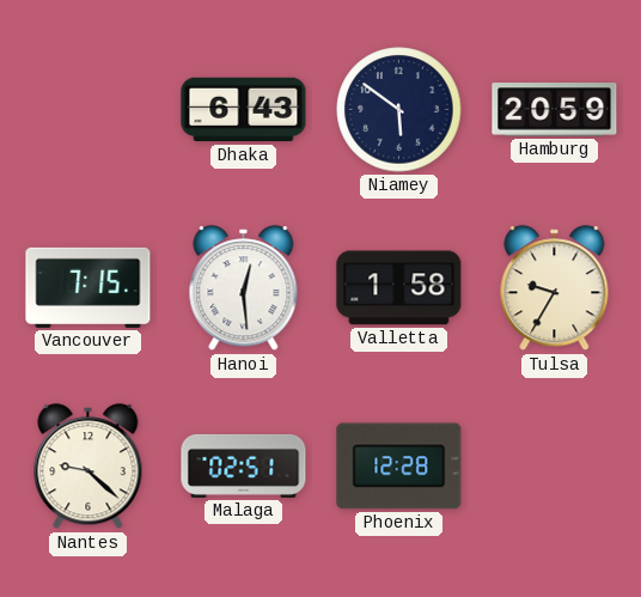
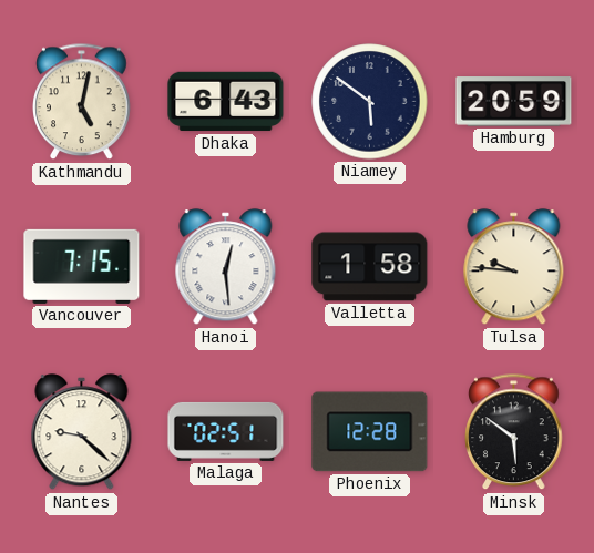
Kathmandu: none -> 5:02 (82, 102)
Tulsa: 9:35 -> 9:46 (514, 267)
Minsk: none -> 5:51 (514, 432)
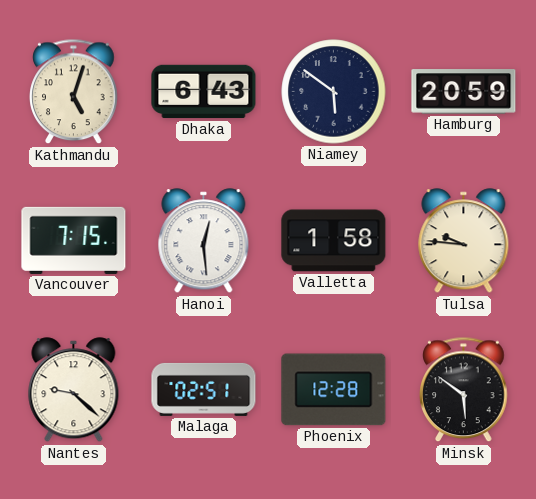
Kathmandu: 5:02 -> 5:03 (74, 92)
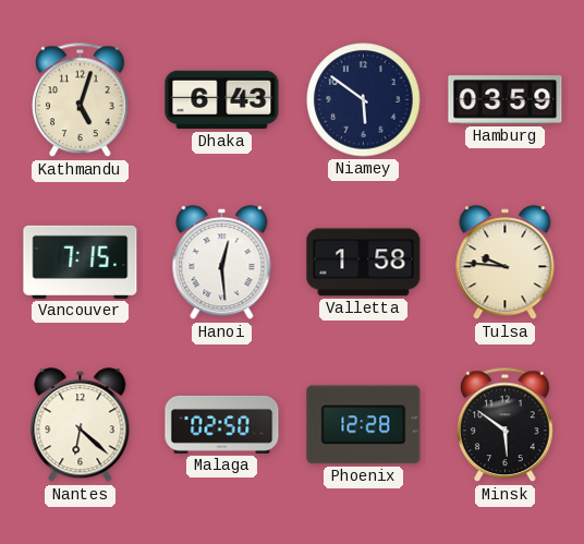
Hamburg: 20:59 -> 03:59 (506, 100)
Nantes: 9:22 -> 6:22 (81, 425)
Malaga: 02:51 -> 02:50 (222, 424)
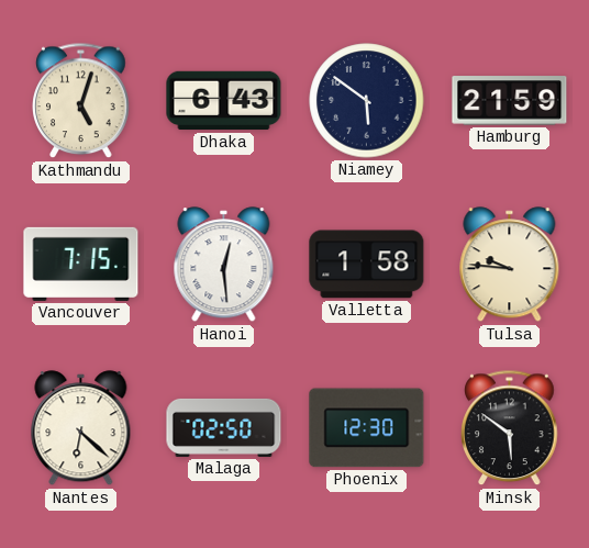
Hamburg: 03:59 -> 21:59 (510, 101)
Phoenix: 12:28 -> 12:30 (367, 428)
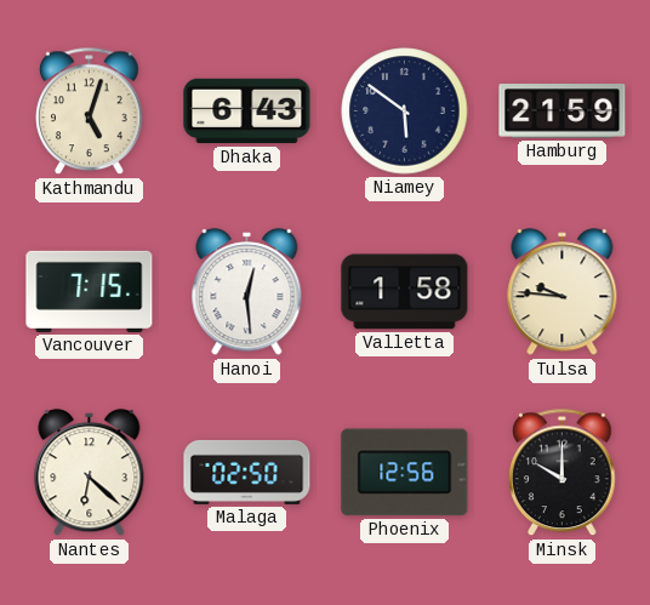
Phoenix: 12:30 -> 12:56 (405, 473)
Minsk: 5:51 -> 10:00 (563, 473)
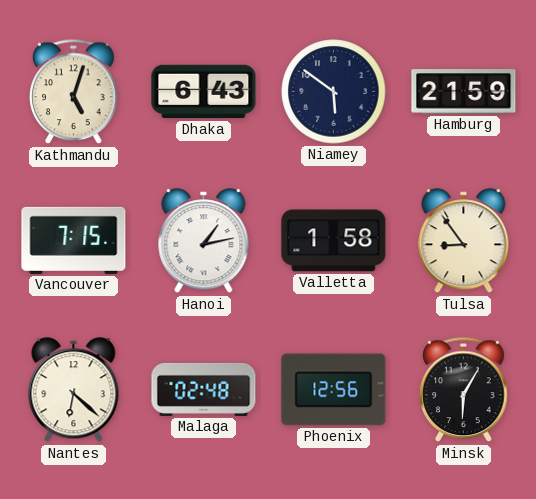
Hanoi: 12:29 -> 1:13 (204, 241)
Tulsa: 9:46 -> 8:54 (464, 241)
Malaga: 02:50 -> 02:48 (204, 389)
Minsk: 10:00 -> 6:05 (464, 390)
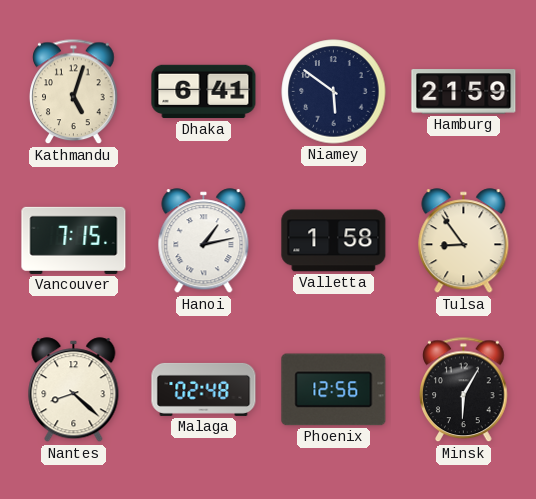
Dhaka: 6:43 -> 6:41 (204, 92)
Nantes: 6:22 -> 8:22 (74, 390)
